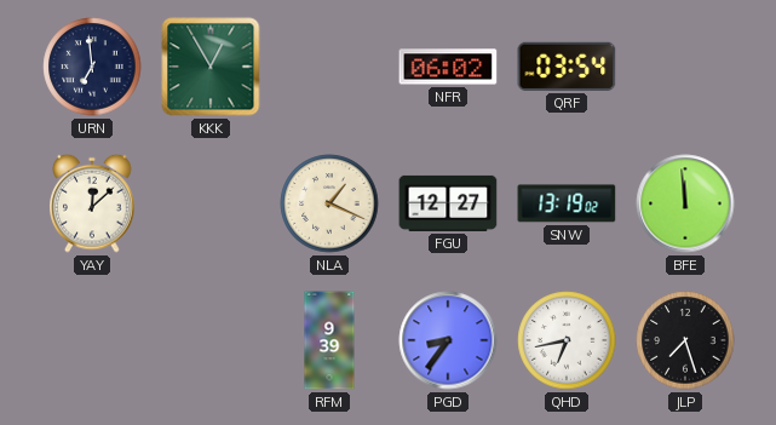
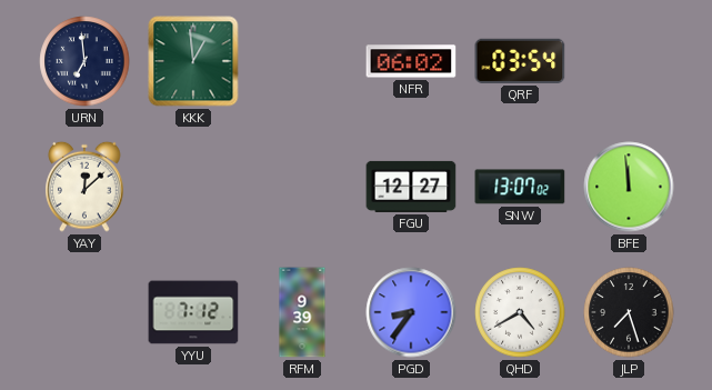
KKK: 12:55 -> 12:59 (193, 61)
NLA: 1:19 -> none (329, 203)
SNW: 13:19 -> 13:07 (520, 187)
YYU: none -> 7:12 (193, 312)
QHD: 6:43 -> 4:40 (520, 312)
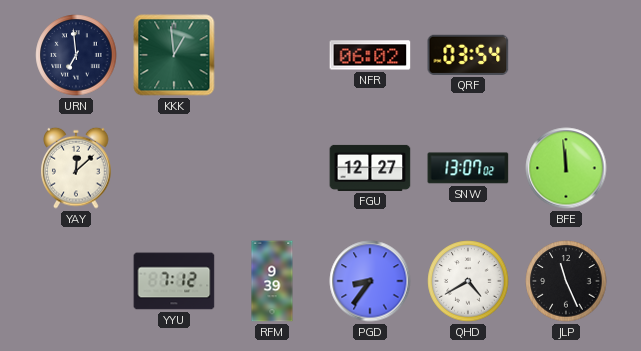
JLP: 7:27 -> 11:26 (566, 281)
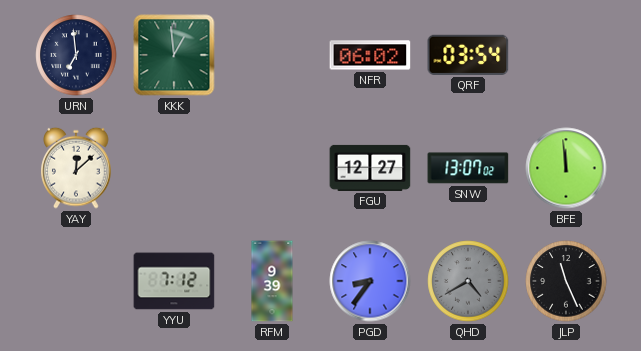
QHD dial: white -> grey (468, 281)
